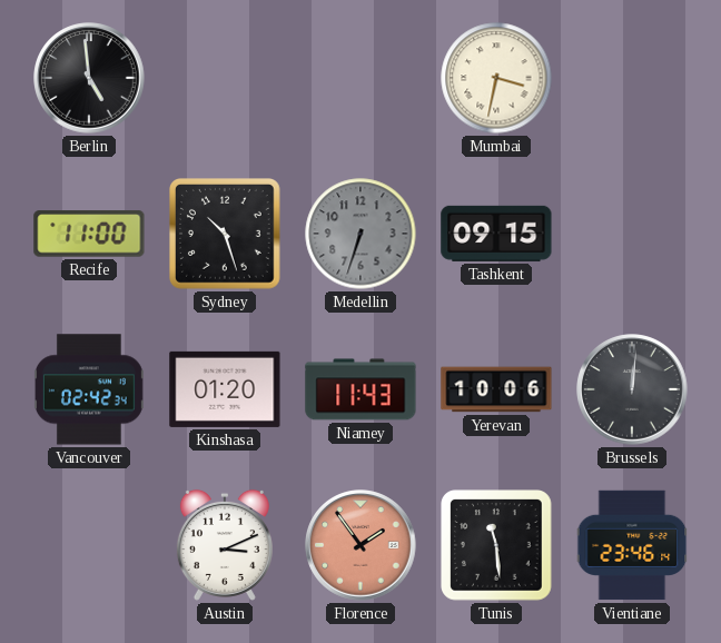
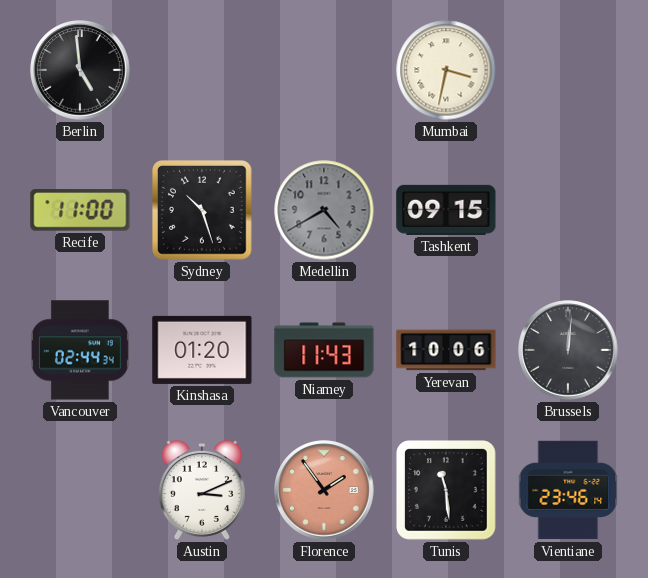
Medellin: 6:33 -> 4:40 (324, 210)
Vancouver: 02:42 -> 02:44 (80, 350)
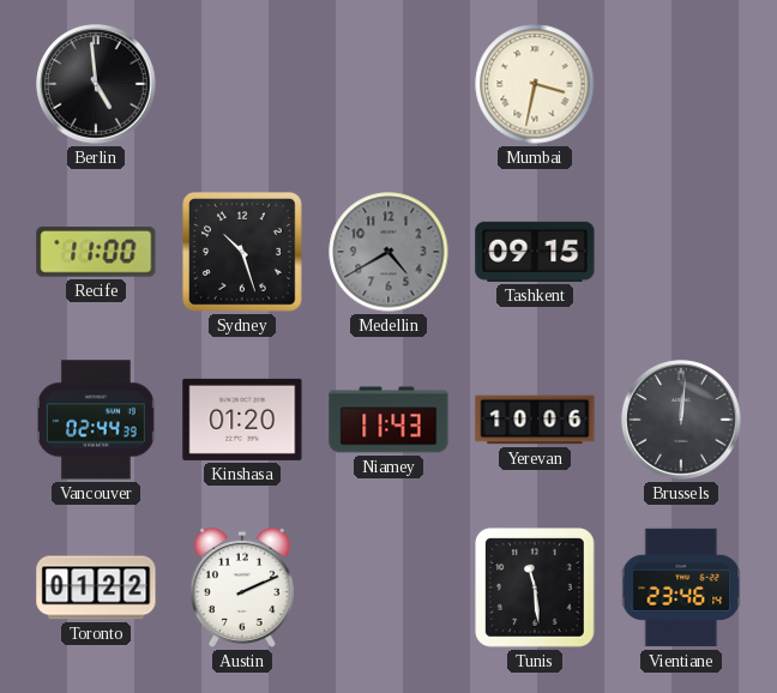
Vancouver: 02:44:34 -> 02:44:39 (96, 420)
Toronto: none -> 01:22 (96, 587)
Austin: 3:11 -> 2:11 (242, 587)
Florence: 1:54 -> none (324, 490)
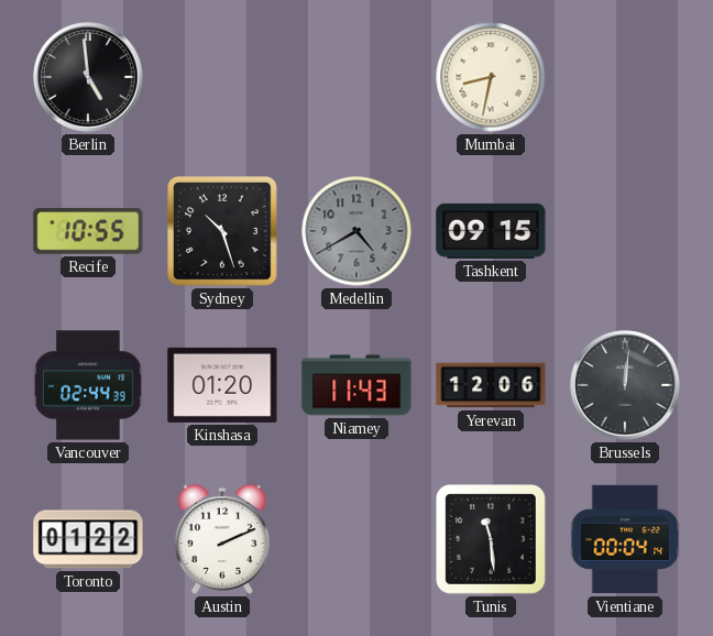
Mumbai: 3:32 -> 8:32 (491, 77)
Recife: 11:00 -> 10:55 (88, 231)
Yerevan: 10:06 -> 12:06 (491, 385)
Vientiane: 23:46 -> 00:04 (625, 539)
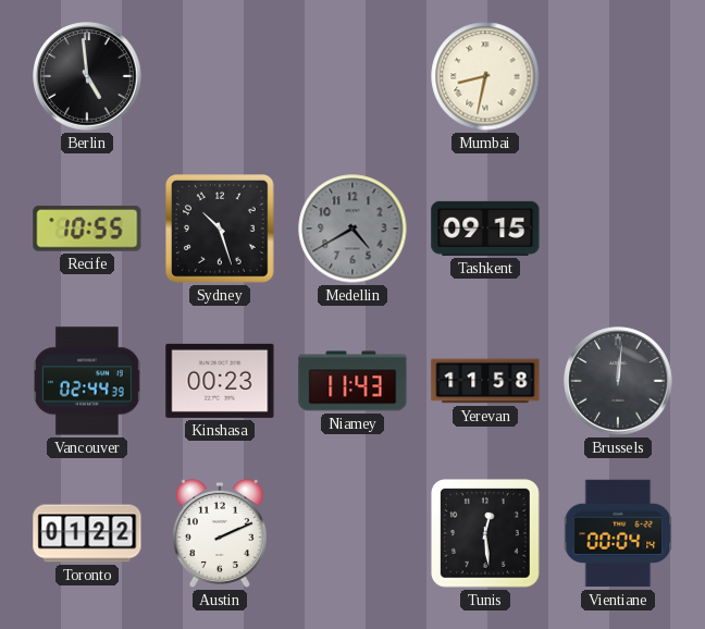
Kinshasa: 01:20 -> 00:23 (220, 381)
Yerevan: 12:06 -> 11:58 (485, 381)
Tunis: 11:29 -> 12:29 (486, 534)
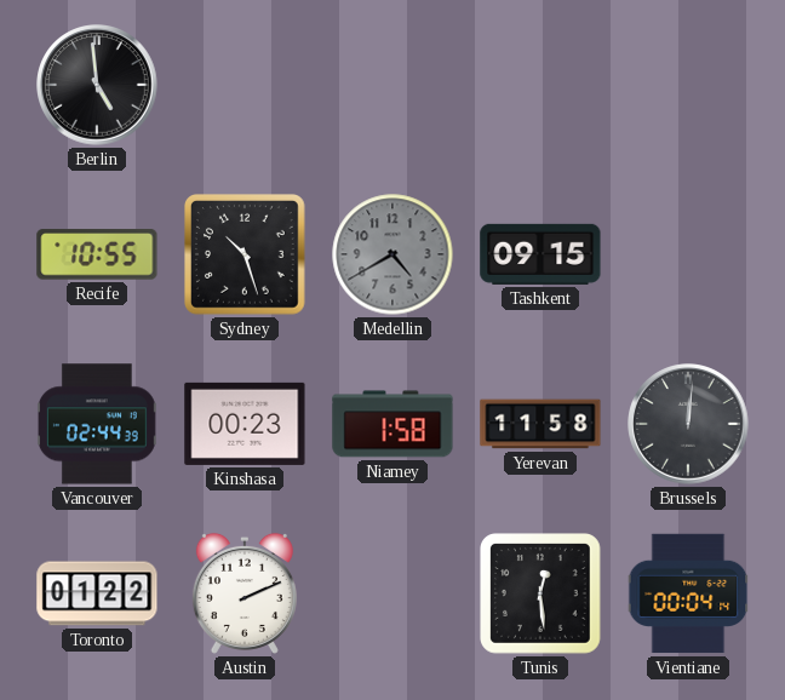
Mumbai: 8:32 -> none (485, 76)
Niamey: 11:43 -> 1:58 (392, 424)
